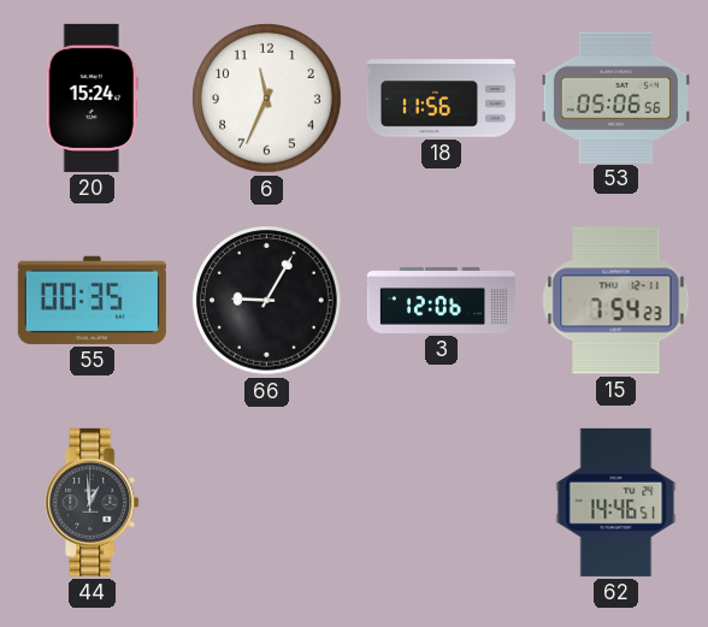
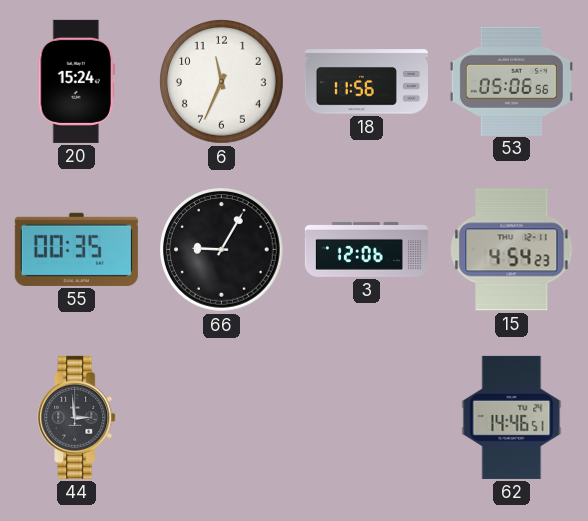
15: 7:54 -> 4:54 (512, 250)
44: 12:59 -> 2:59 (77, 417)
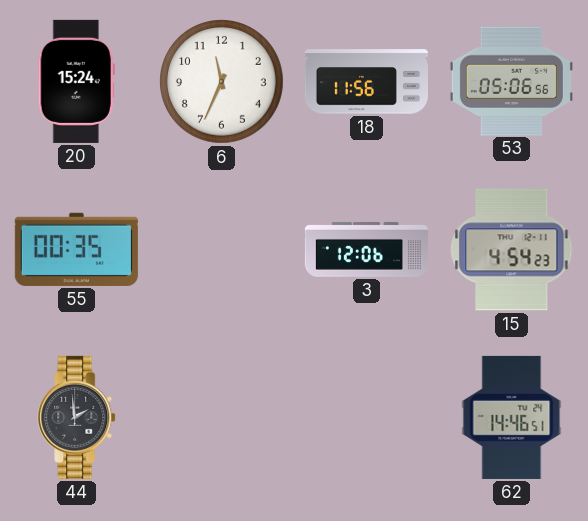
66: 9:05 -> none (222, 250)
44: 2:59 -> 1:59 (77, 417)
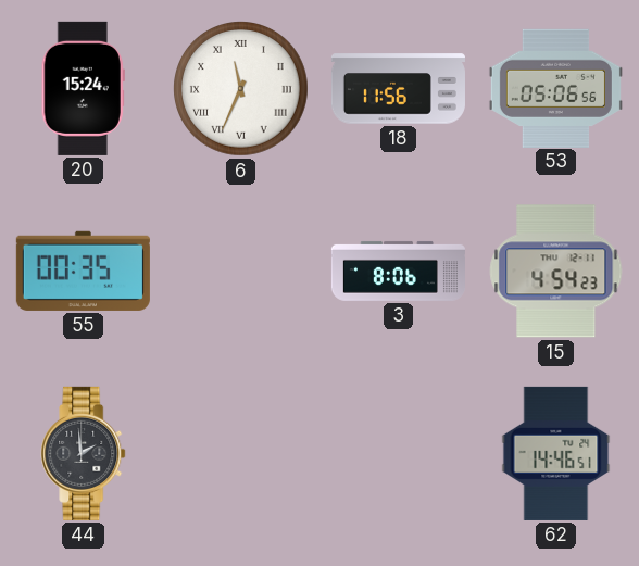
6 numerals: Arabic -> Roman (241, 89)
3: 12:06 -> 8:06 (398, 271)
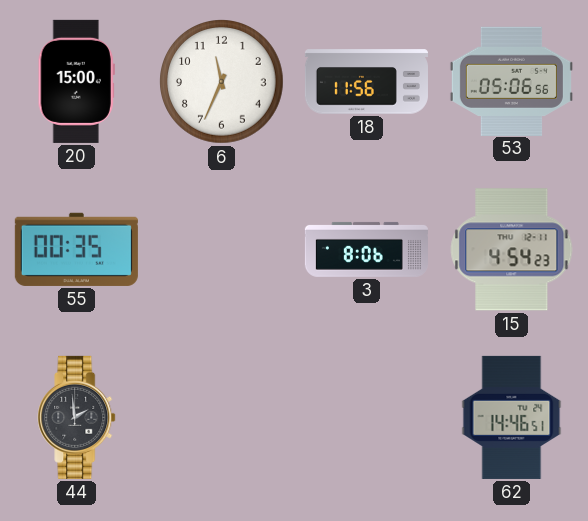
20: 15:24 -> 15:00 (76, 81)
6 numerals: Roman -> Arabic (222, 82)
